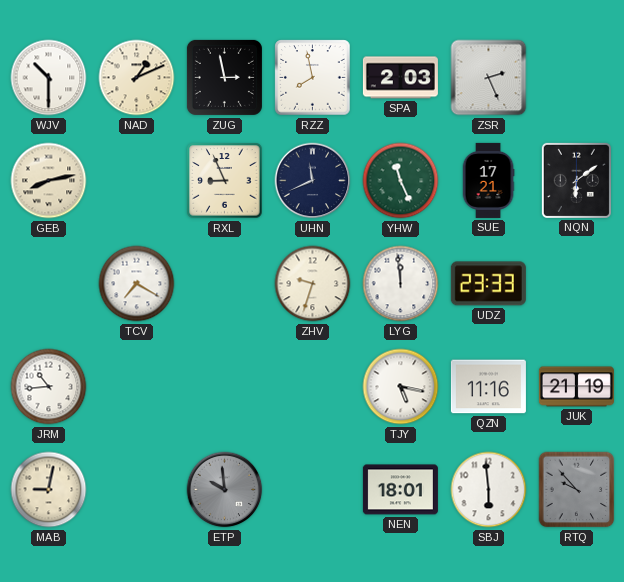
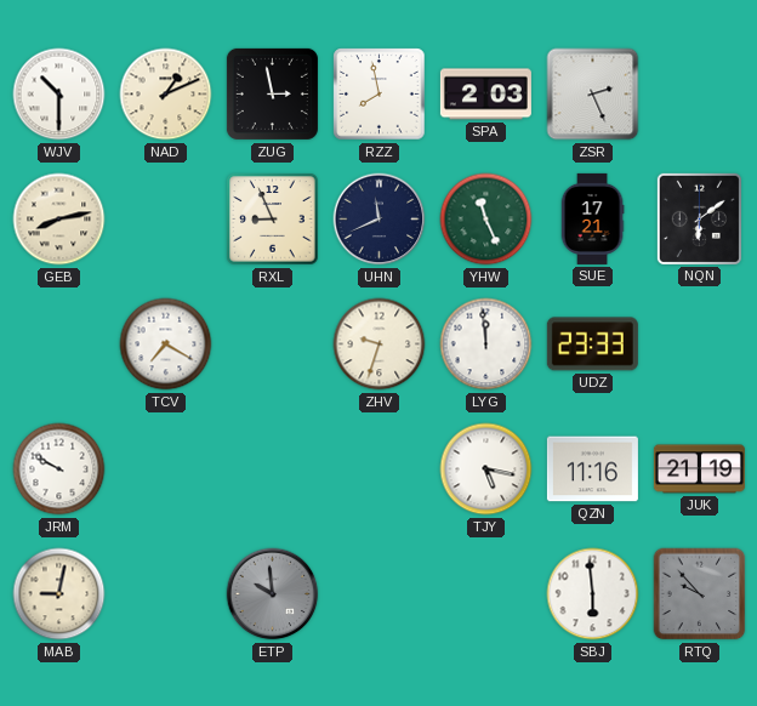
JRM: 10:44 -> 9:50 (59, 469)
NEN: 18:01 -> none (400, 490)
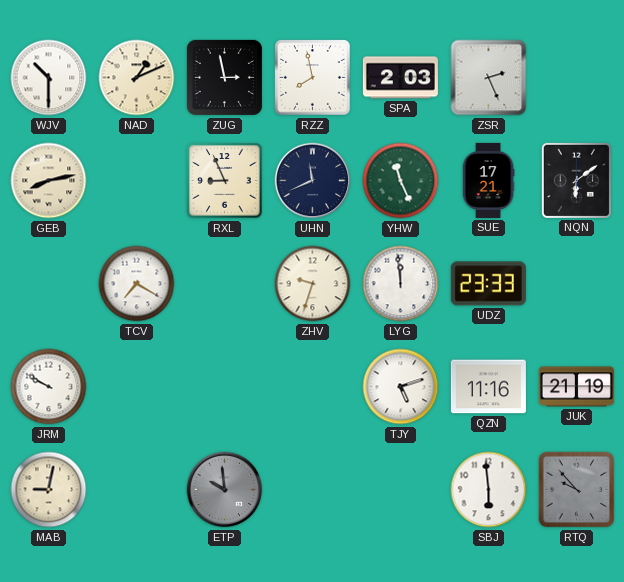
TJY: 5:17 -> 5:12 (401, 387)
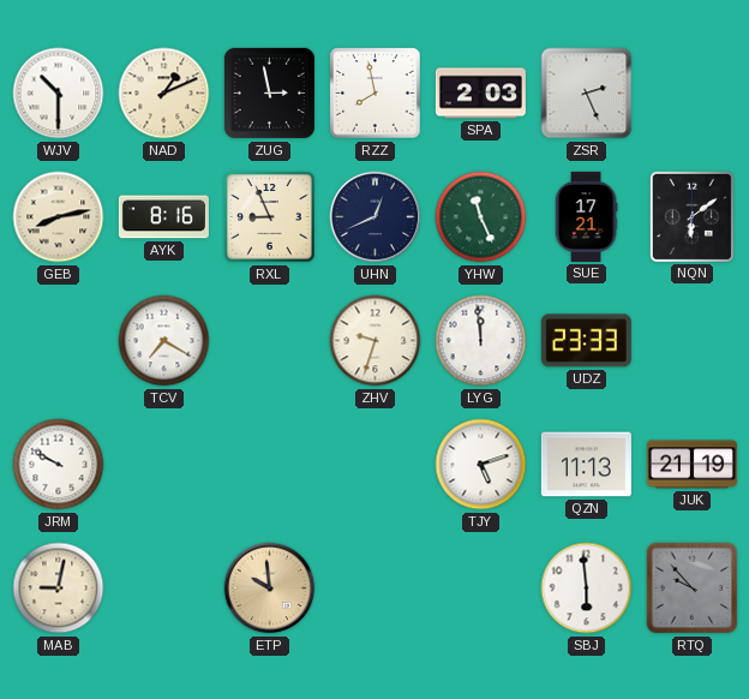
AYK: none -> 8:16 (163, 217)
UHN: 11:41 -> 12:41 (376, 217)
QZN: 11:16 -> 11:13 (586, 465)
ETP dial: grey -> champagne (270, 589)
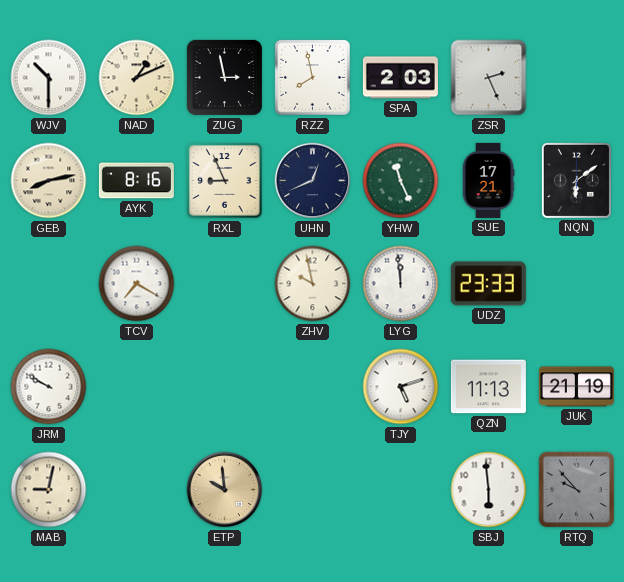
ZHV: 9:33 -> 9:58 (313, 284)
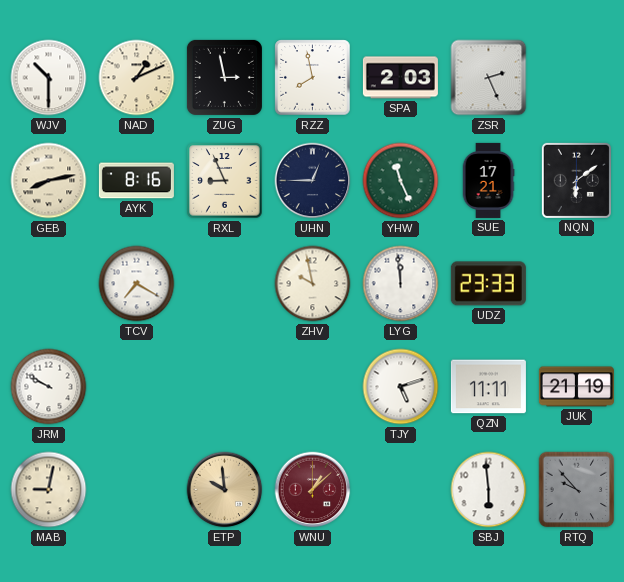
UHN: 12:41 -> 12:45 (313, 181)
QZN: 11:13 -> 11:11 (488, 387)
WNU: none -> 1:08 (313, 490)
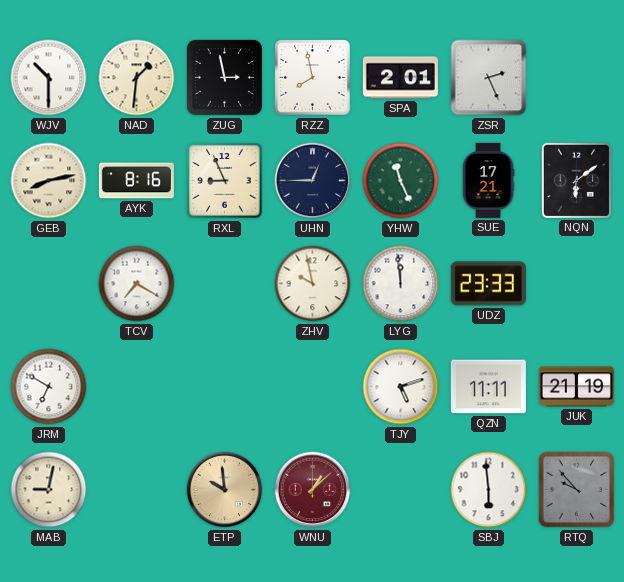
NAD: 1:11 -> 1:31 (137, 78)
SPA: 2:03 -> 2:01 (400, 78)
JRM: 9:50 -> 6:50 (49, 387)
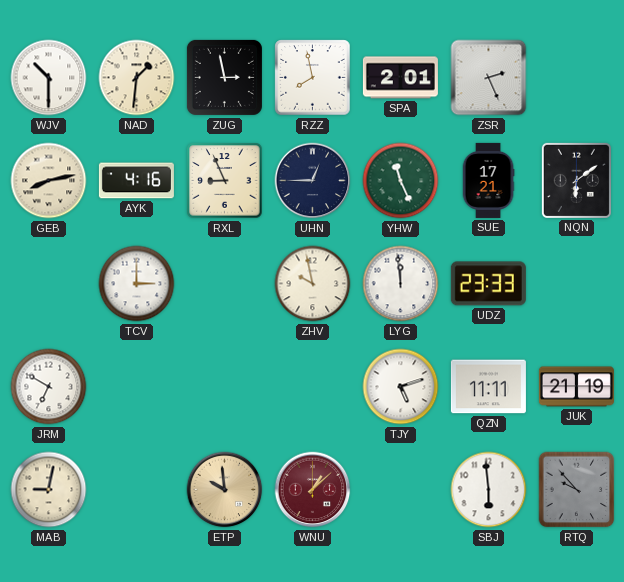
AYK: 8:16 -> 4:16 (136, 181)
TCV: 7:20 -> 3:00 (137, 284)
